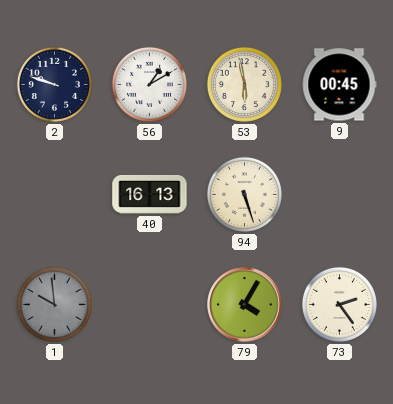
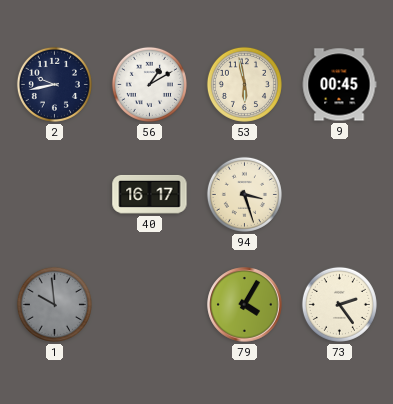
2: 9:48 -> 9:43 (54, 84)
40: 16:13 -> 16:17 (150, 194)
94: 5:27 -> 3:27 (244, 194)
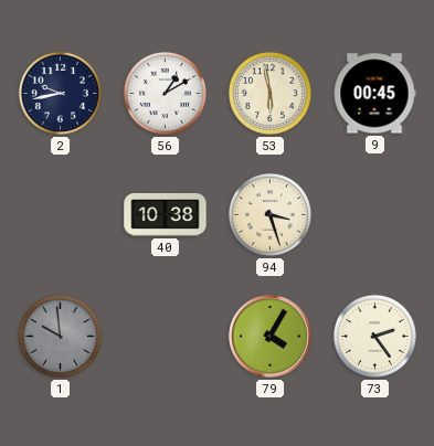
40: 16:17 -> 10:38 (166, 214)
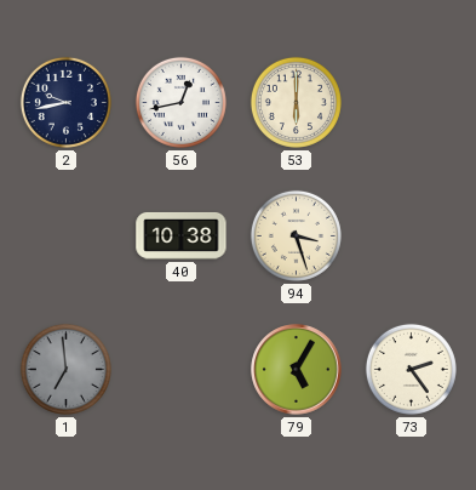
56: 1:10 -> 12:43 (180, 102)
53: 5:58 -> 6:00 (296, 102)
9: 00:45 -> none (374, 94)
1: 9:59 -> 6:59 (65, 369)
79: 4:05 -> 5:05 (297, 370)
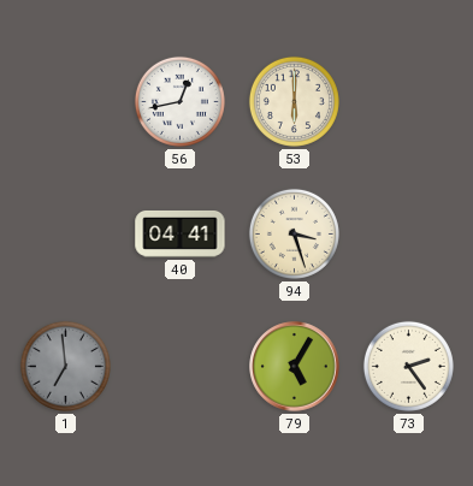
2: 9:43 -> none (65, 102)
40: 10:38 -> 04:41 (181, 233)
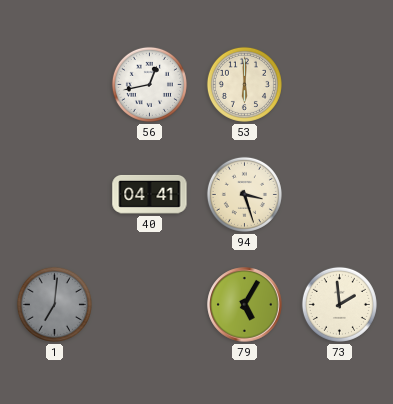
1: 6:59 -> 7:01 (54, 304)
73: 2:24 -> 1:59 (339, 304)
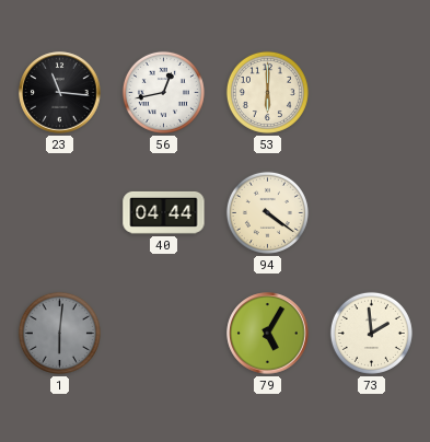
23: none -> 11:16 (60, 93)
40: 04:41 -> 04:44 (164, 212)
94: 3:27 -> 4:21 (267, 212)
1: 7:01 -> 6:01 (59, 333)
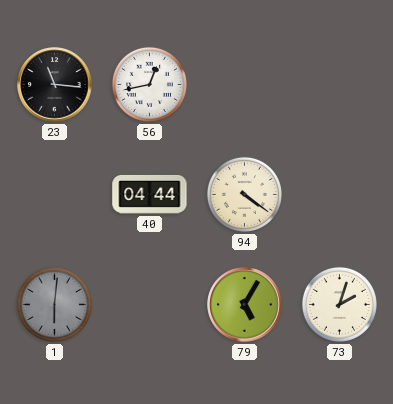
53: 6:00 -> none (267, 92)
73: 1:59 -> 2:03 (339, 304)
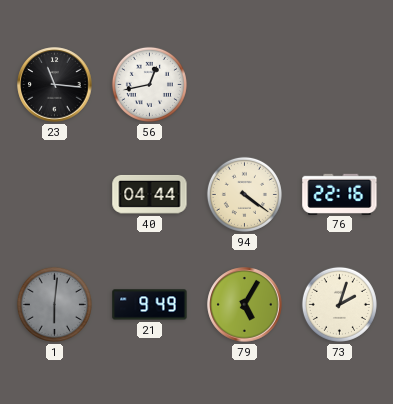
76: none -> 22:16 (340, 194)
21: none -> 9:49 (150, 305)
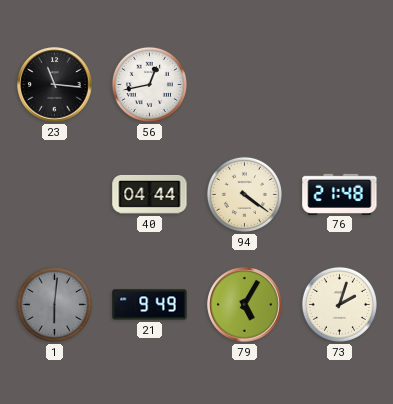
76: 22:16 -> 21:48 (340, 194)
